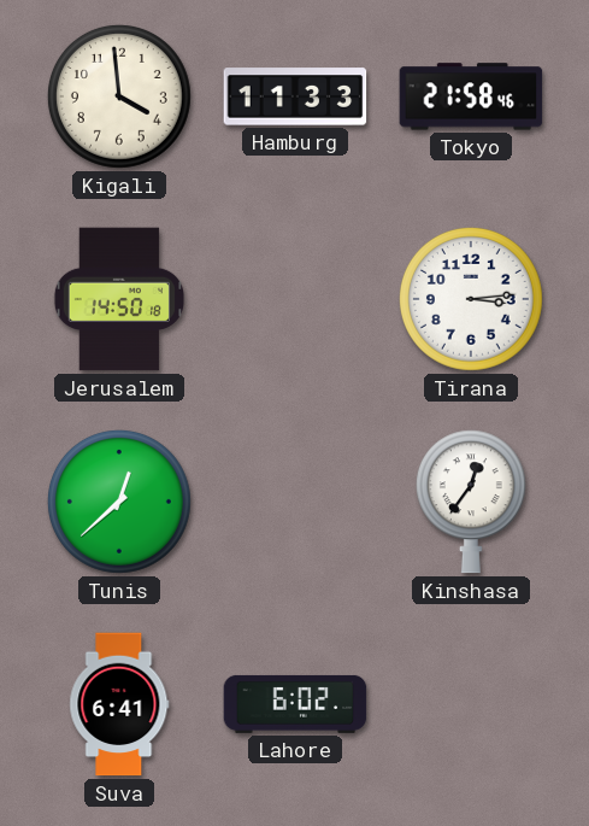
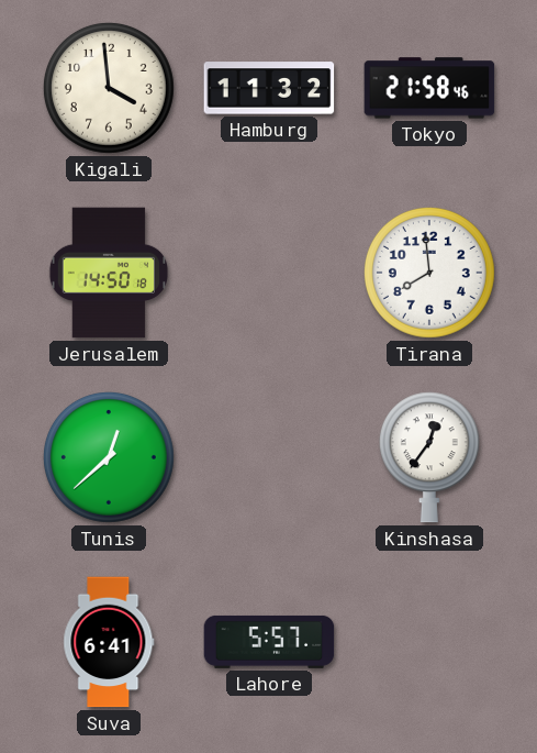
Hamburg: 11:33 -> 11:32 (269, 88)
Tirana: 3:14 -> 7:59 (429, 273)
Lahore: 6:02 -> 5:57 (269, 642)
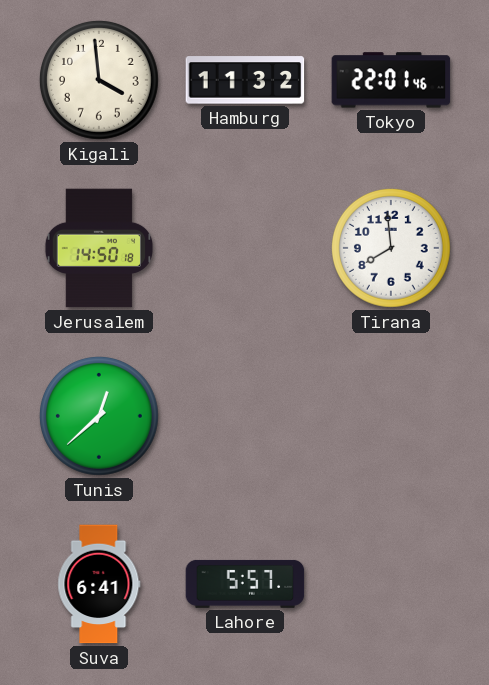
Tokyo: 21:58 -> 22:01 (391, 80)
Kinshasa: 12:36 -> none (429, 457)
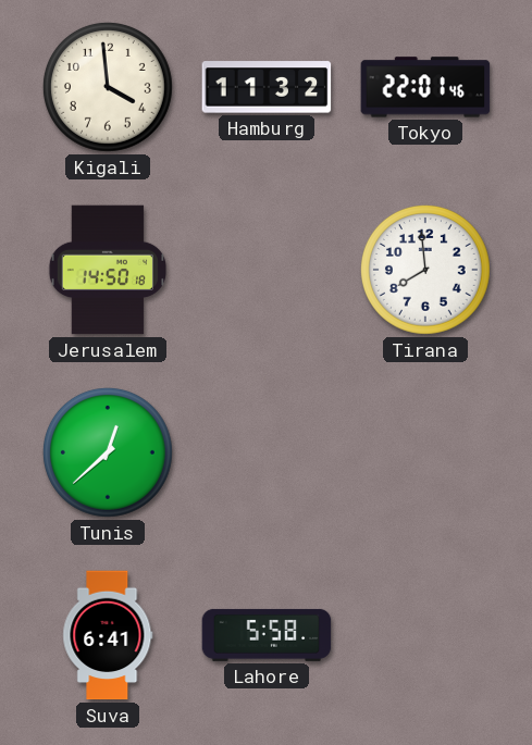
Lahore: 5:57 -> 5:58 (267, 635)
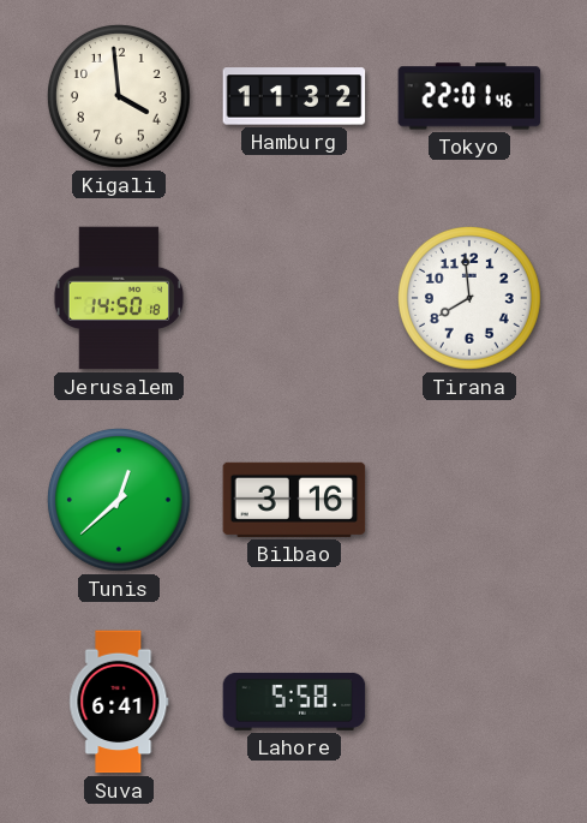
Bilbao: none -> 3:16 (294, 500)
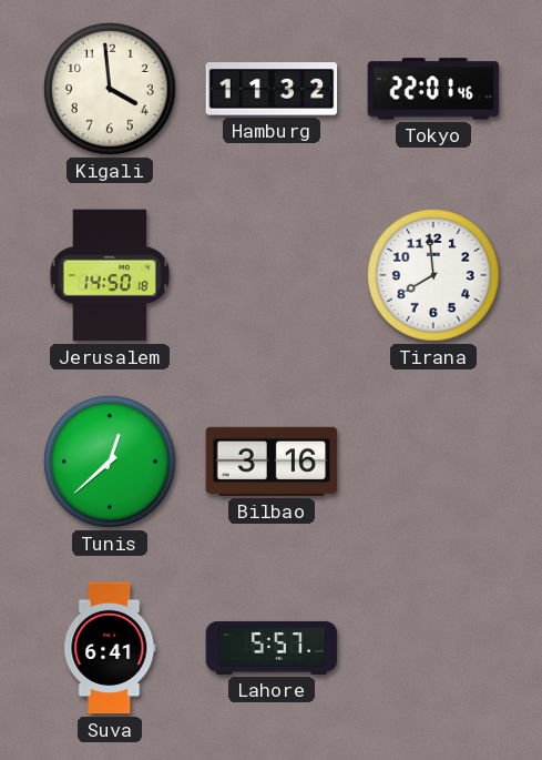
Lahore: 5:58 -> 5:57 (272, 648)
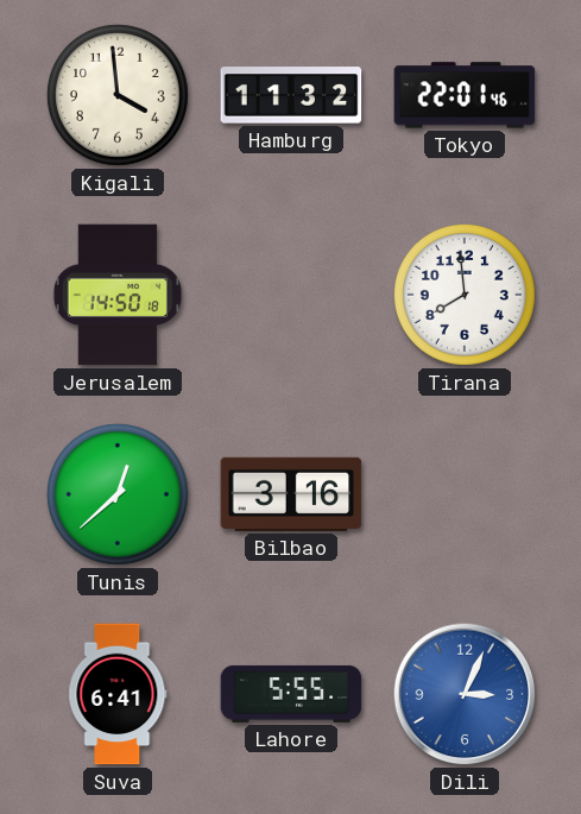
Lahore: 5:57 -> 5:55 (291, 694)
Dili: none -> 3:04 (465, 694)
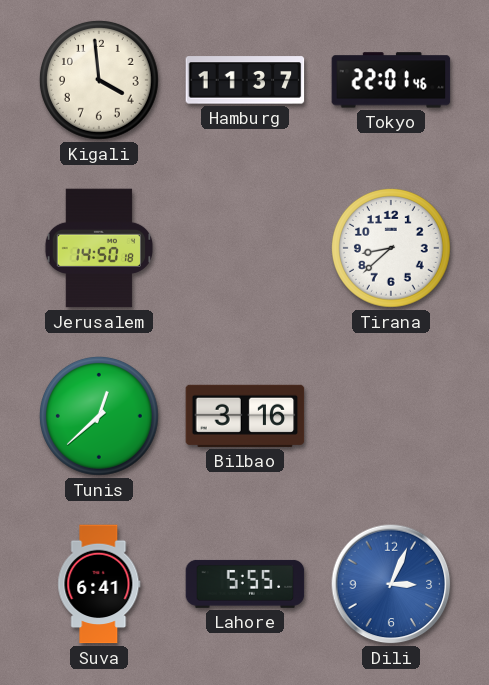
Hamburg: 11:32 -> 11:37 (245, 80)
Tirana: 7:59 -> 8:38 (391, 248)
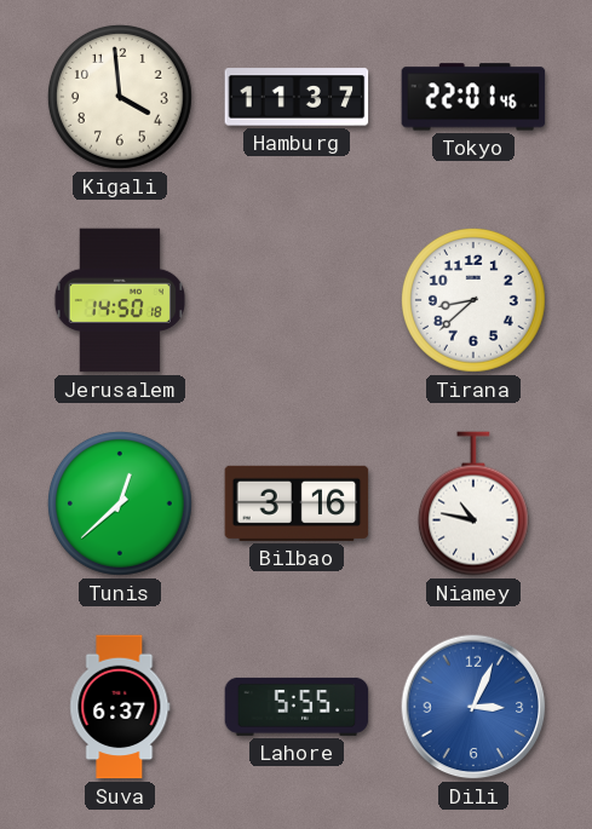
Niamey: none -> 10:47 (473, 503)
Suva: 6:41 -> 6:37 (120, 707)
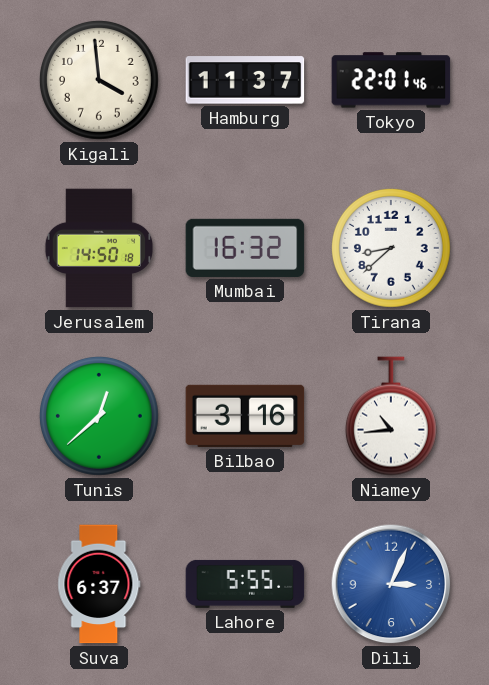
Mumbai: none -> 16:32 (245, 248)
Niamey: 10:47 -> 10:44 (391, 416)
